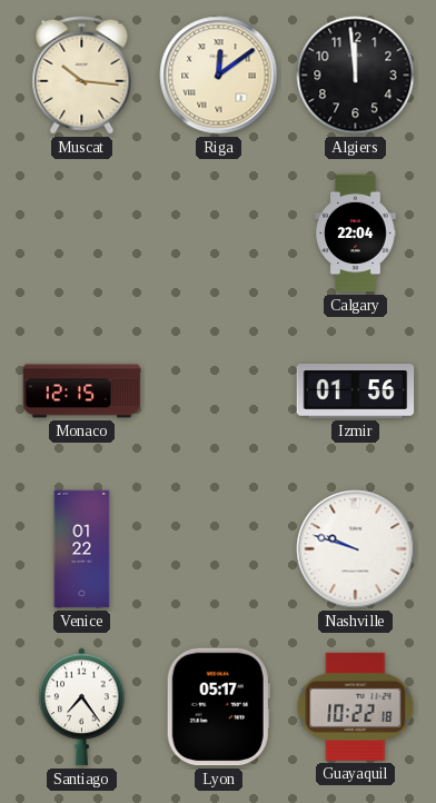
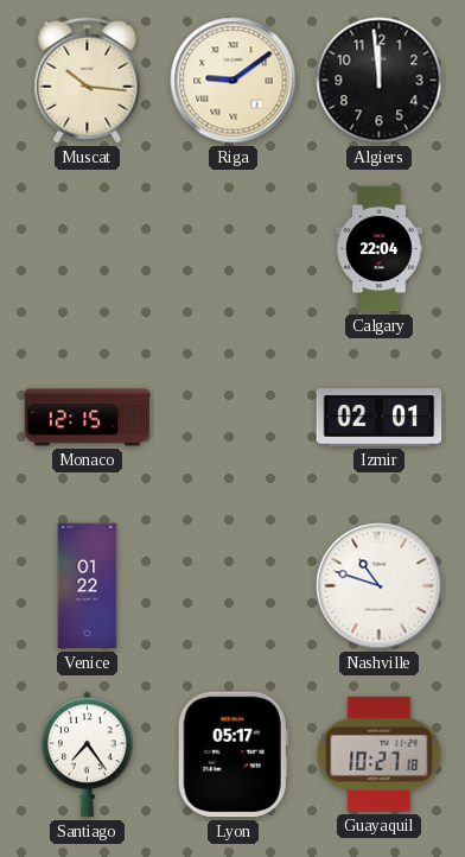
Riga: 12:09 -> 9:09 (234, 81)
Izmir: 01:56 -> 02:01 (380, 418)
Nashville: 9:48 -> 10:48 (380, 586)
Guayaquil: 10:22 -> 10:27 (380, 754)
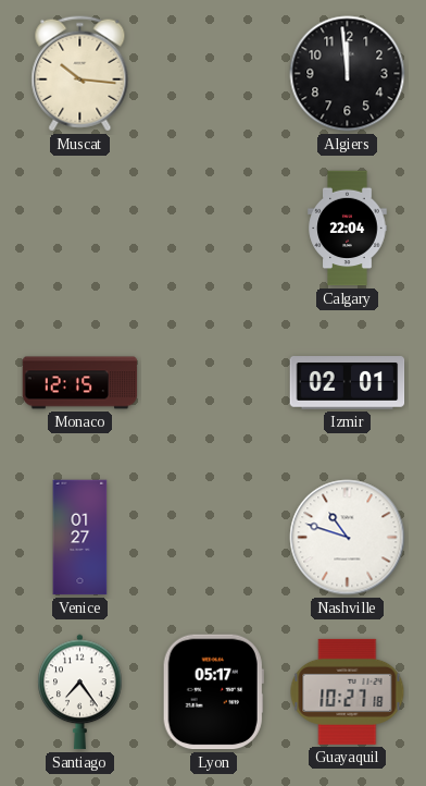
Riga: 9:09 -> none (234, 81)
Venice: 01:22 -> 01:27 (80, 538)
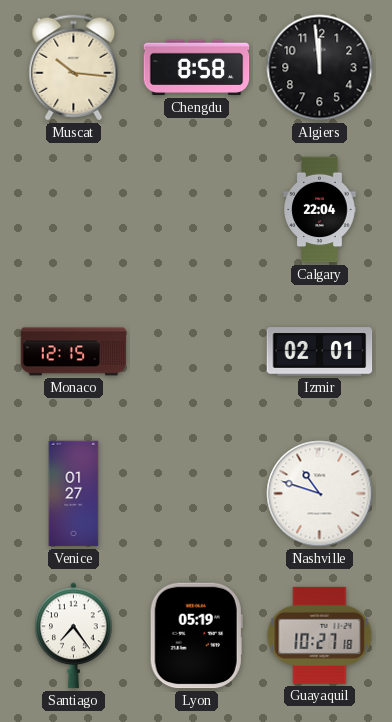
Chengdu: none -> 8:58 (197, 68)
Lyon: 05:17 -> 05:19 (196, 636)
